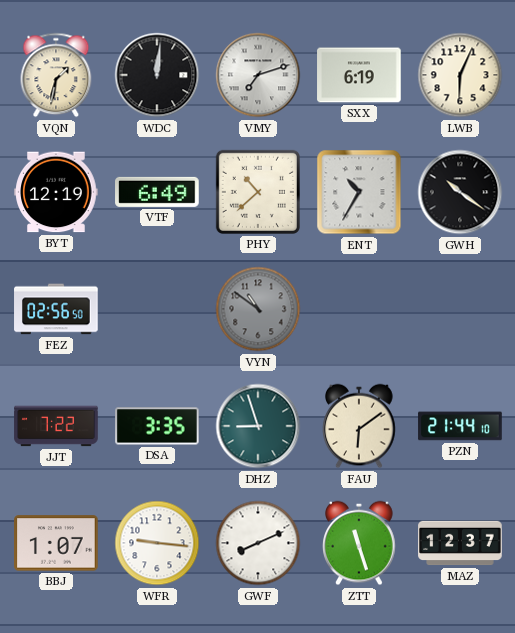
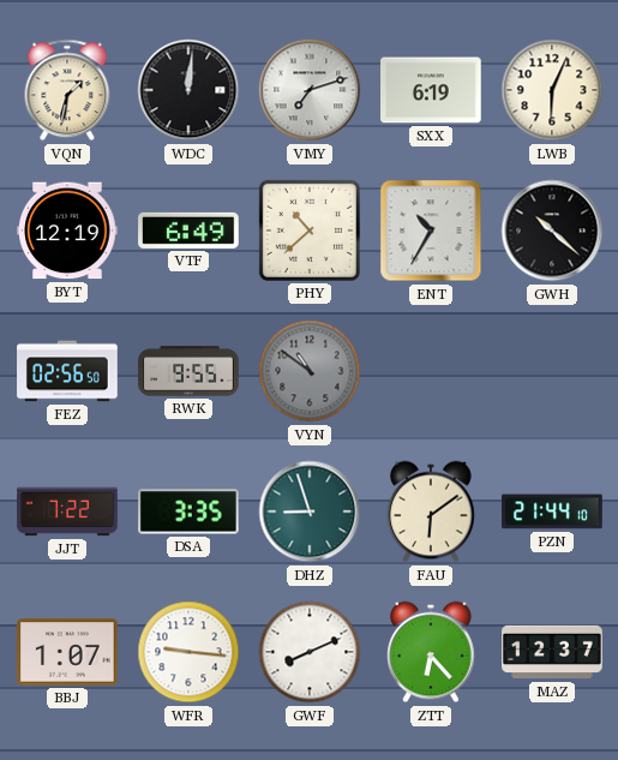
GWH: 10:21 -> 10:22 (552, 231)
RWK: none -> 9:55 (188, 371)
ZTT: 11:27 -> 6:23 (431, 652)
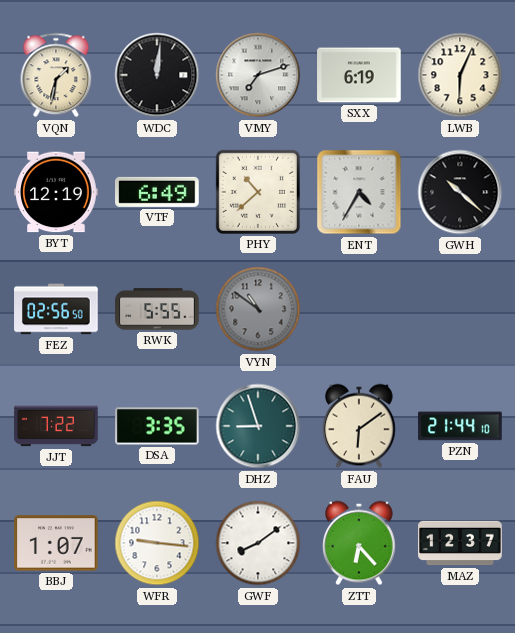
ENT: 10:35 -> 4:35 (359, 192)
RWK: 9:55 -> 5:55 (157, 309)
GWF: 8:11 -> 8:09 (258, 543)
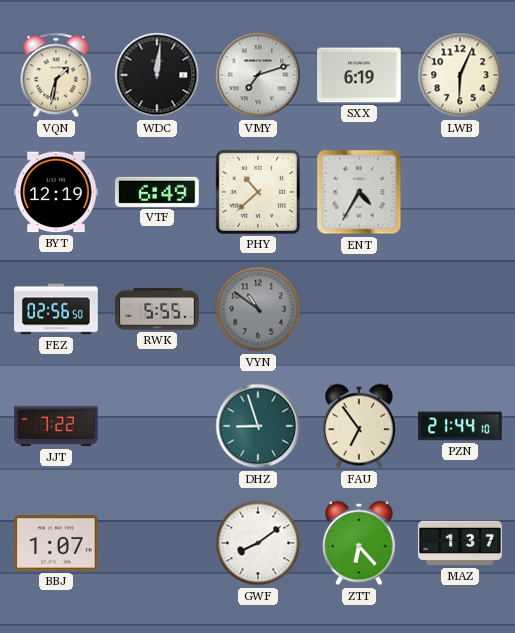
GWH: 10:22 -> none (460, 192)
DSA: 3:35 -> none (157, 426)
FAU: 6:09 -> 6:54 (359, 426)
WFR: 9:16 -> none (157, 543)
MAZ: 12:37 -> 1:37 (460, 543)
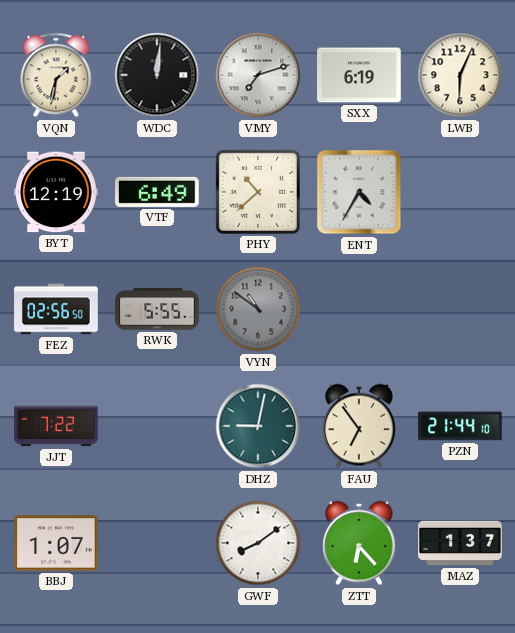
DHZ: 8:57 -> 9:02 (258, 426)
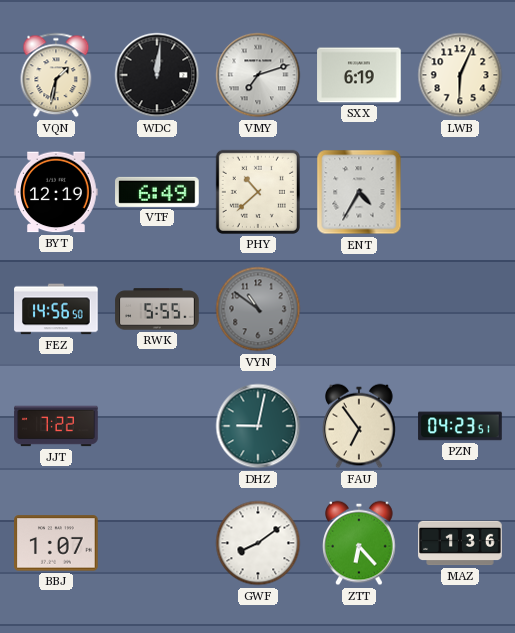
FEZ: 02:56 -> 14:56 (56, 309)
PZN: 21:44 -> 04:23 (460, 426)
MAZ: 1:37 -> 1:36 (460, 543)
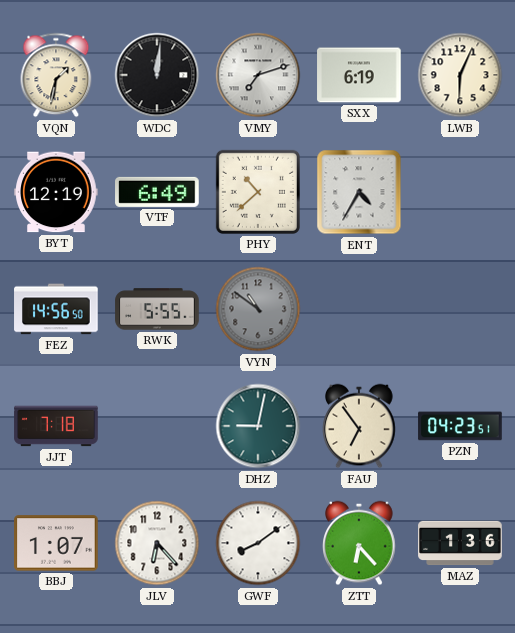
JJT: 7:22 -> 7:18 (56, 426)
JLV: none -> 6:23 (157, 543)
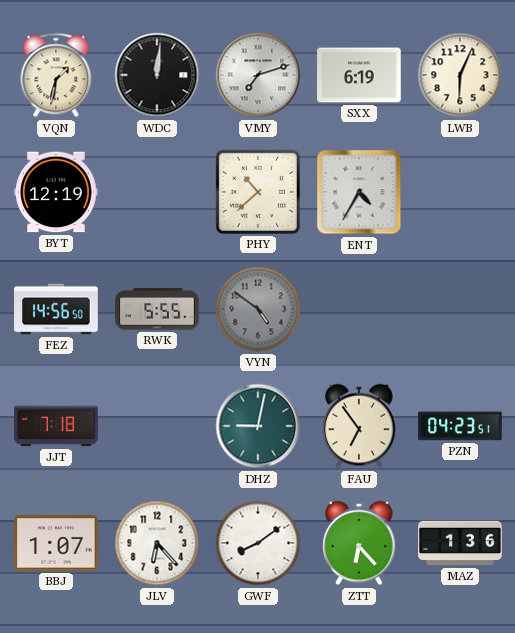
VTF: 6:49 -> none (157, 192)
VYN: 10:51 -> 4:51 (258, 309)
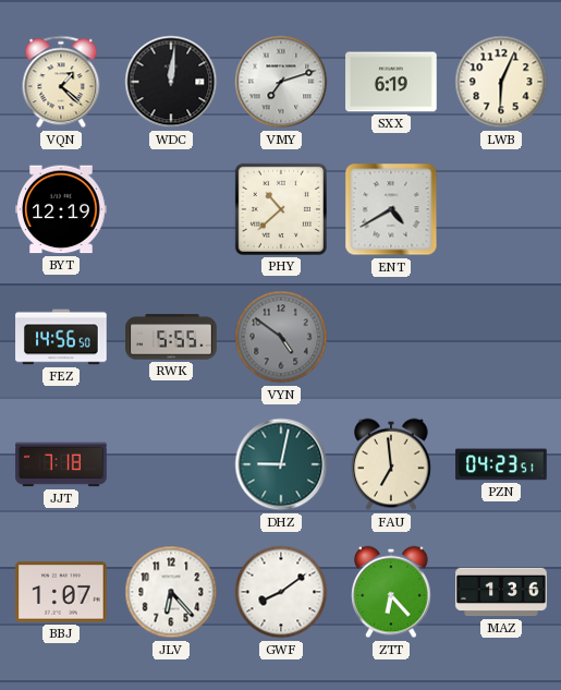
VQN: 1:32 -> 1:22 (61, 82)
ENT: 4:35 -> 4:40 (391, 209)
FAU: 6:54 -> 6:59 (391, 464)
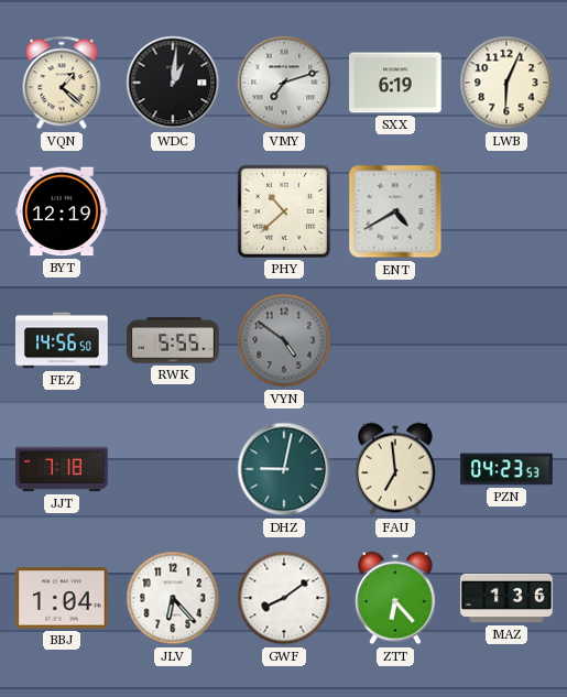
WDC: 12:01 -> 1:01 (173, 83)
PZN: 04:23:51 -> 04:23:53 (506, 469)
BBJ: 1:07 -> 1:04 (62, 598)
